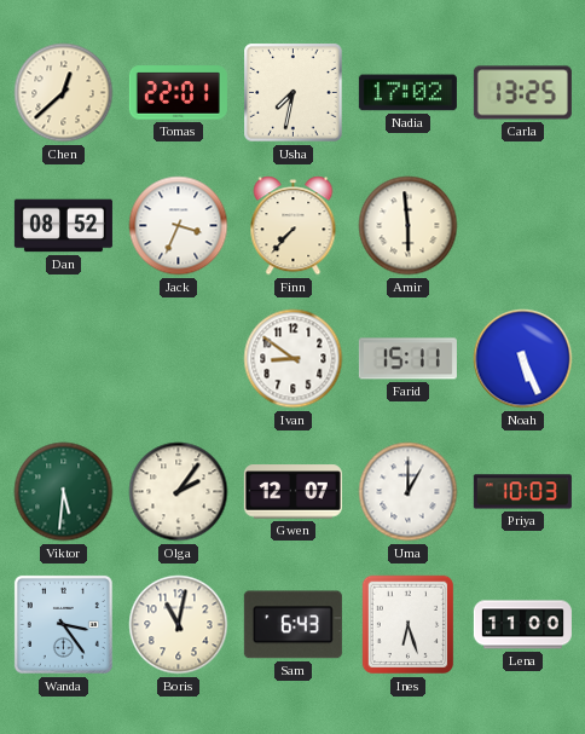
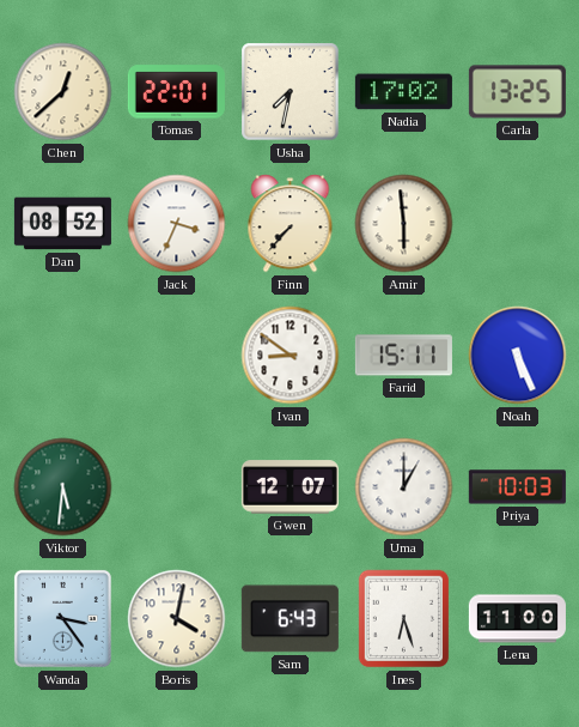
Olga: 2:06 -> none (179, 492)
Boris: 11:02 -> 4:02 (177, 619)
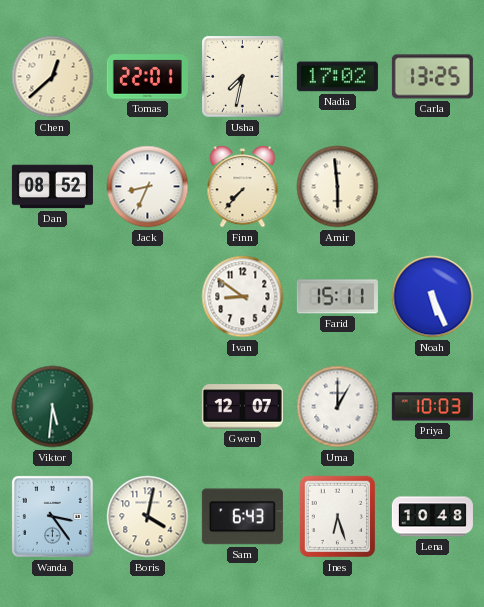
Jack: 3:34 -> 8:34 (148, 187)
Lena: 11:00 -> 10:48 (432, 517)
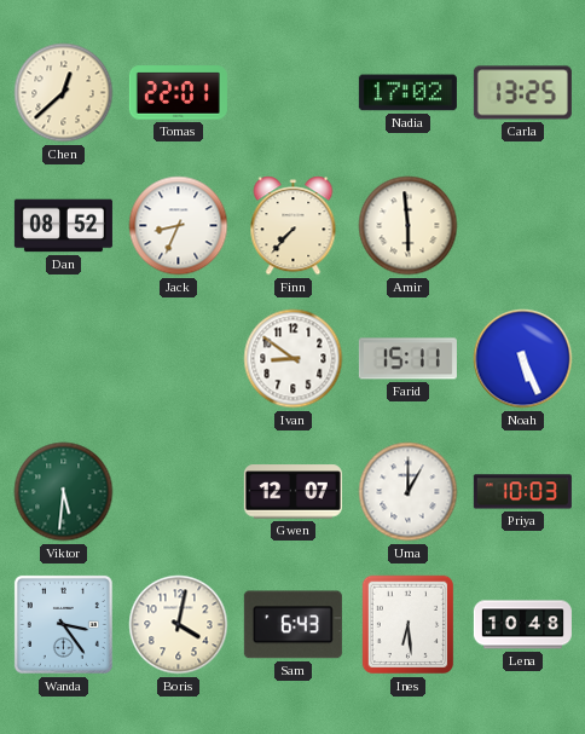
Usha: 7:32 -> none (243, 77)
Ines: 6:27 -> 6:29 (407, 625)
